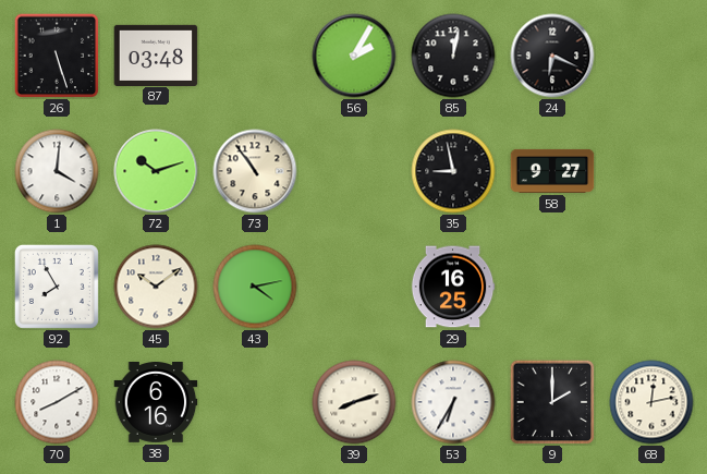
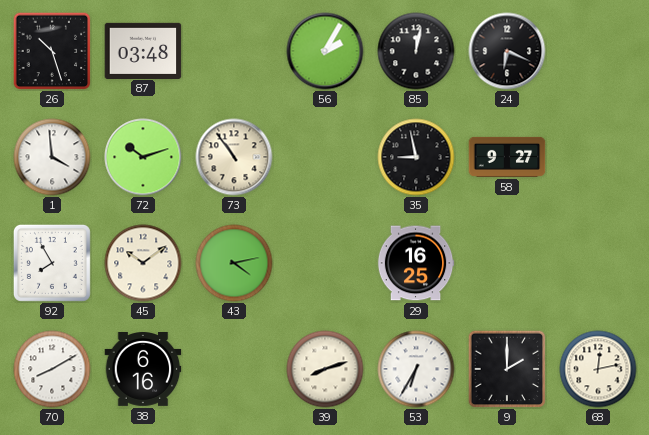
26: 5:27 -> 10:27 (52, 51)
1: 4:01 -> 3:59 (52, 157)
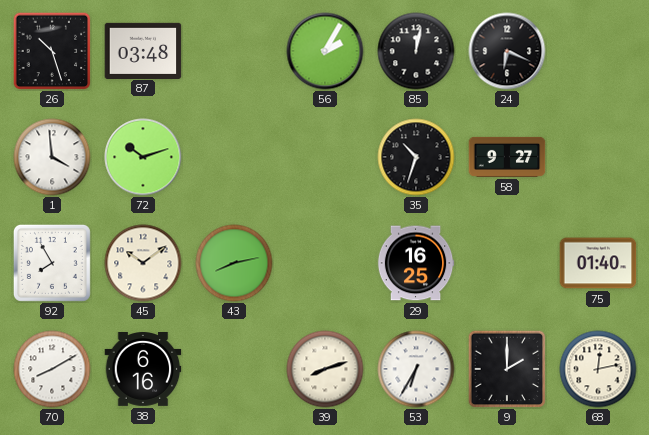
73: 10:54 -> none (234, 157)
35: 8:58 -> 10:33 (416, 157)
43: 4:13 -> 8:13 (234, 263)
75: none -> 01:40 (598, 263)
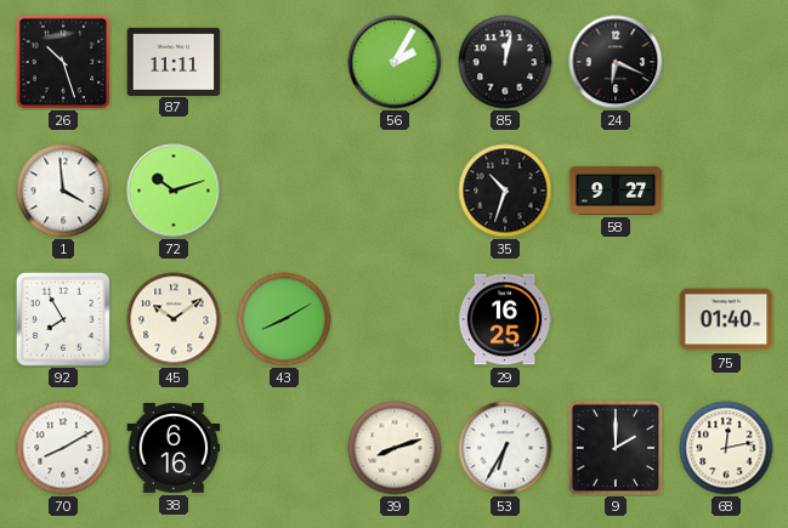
87: 03:48 -> 11:11 (174, 61)
43: 8:13 -> 8:10 (284, 319)
